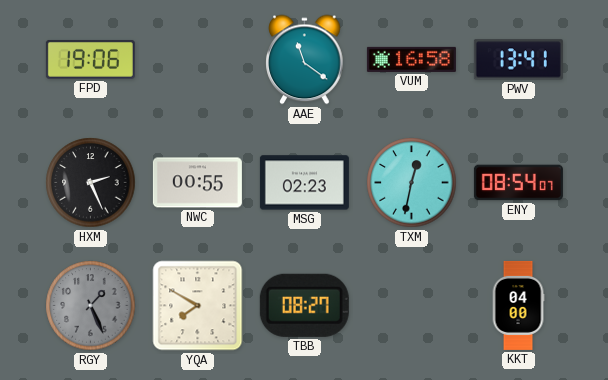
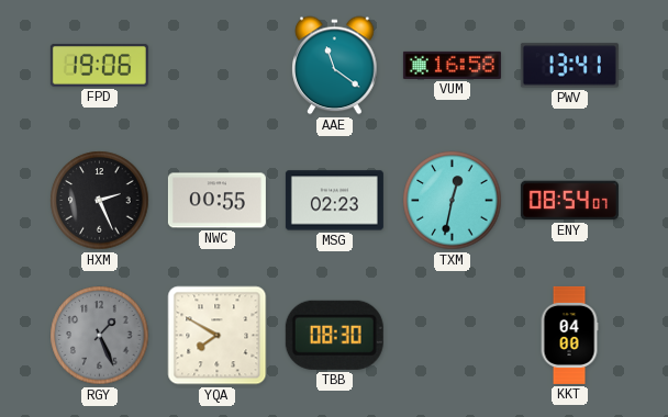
TBB: 08:27 -> 08:30 (334, 335)
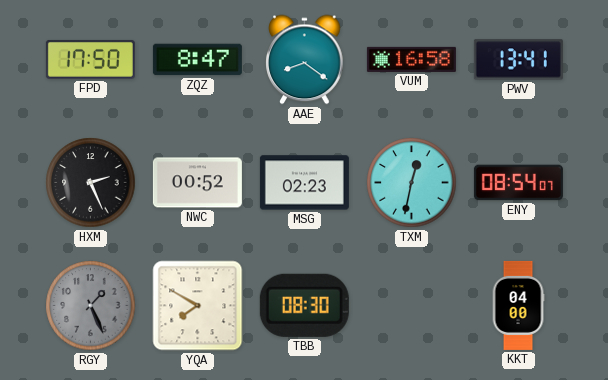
FPD: 19:06 -> 17:50 (90, 59)
ZQZ: none -> 8:47 (197, 60)
AAE: 11:21 -> 8:21 (305, 60)
NWC: 00:55 -> 00:52 (197, 183)
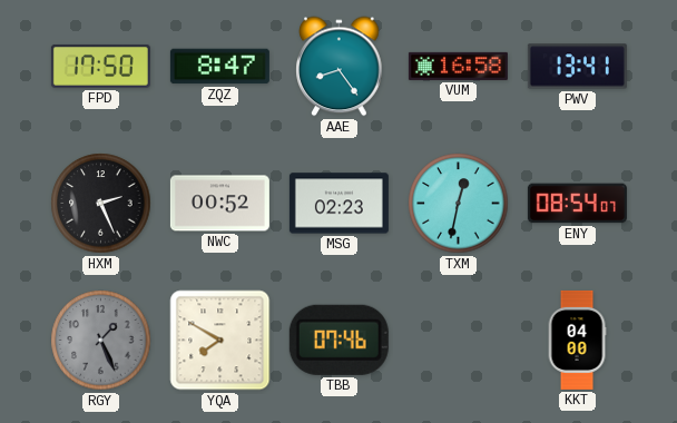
AAE: 8:21 -> 8:24 (340, 67)
TBB: 08:30 -> 07:46 (338, 340)
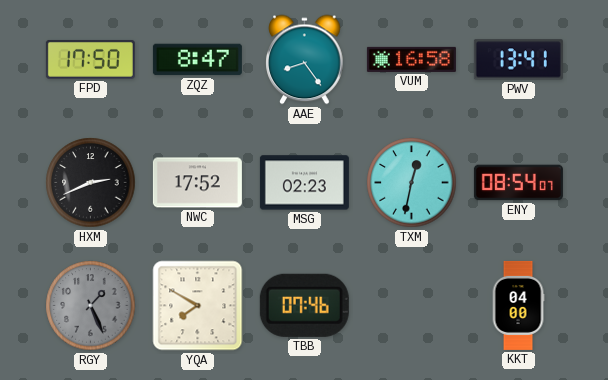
HXM: 2:26 -> 2:41 (91, 183)
NWC: 00:52 -> 17:52 (197, 183)
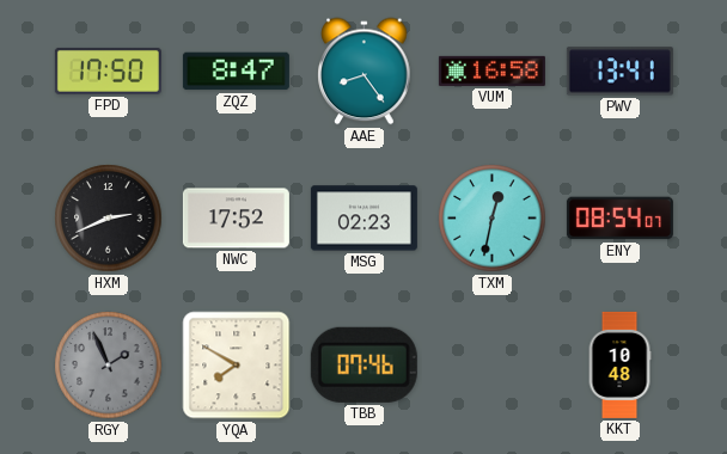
RGY: 1:26 -> 1:56 (109, 366)
KKT: 04:00 -> 10:48 (619, 364)
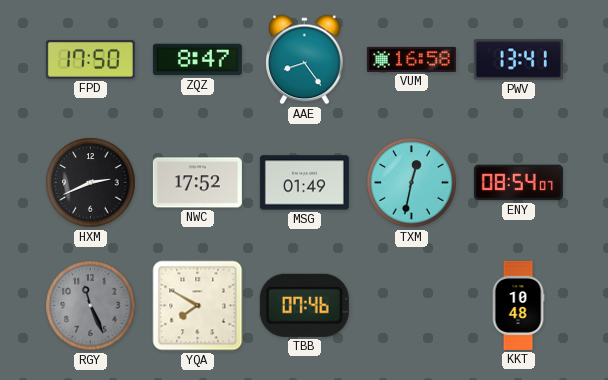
MSG: 02:23 -> 01:49 (304, 183)
RGY: 1:56 -> 11:26 (91, 306)
